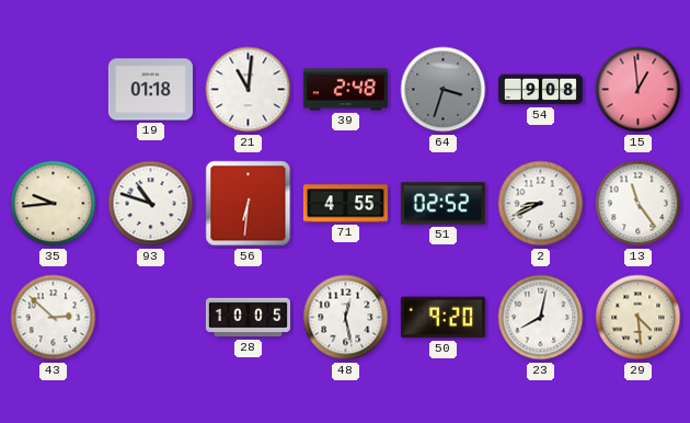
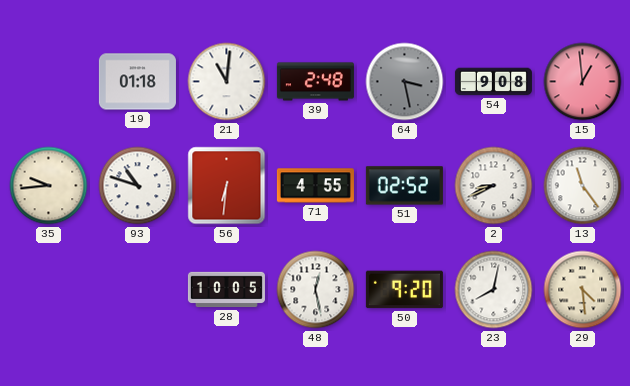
64: 3:33 -> 3:28 (405, 82)
43: 2:52 -> none (54, 318)
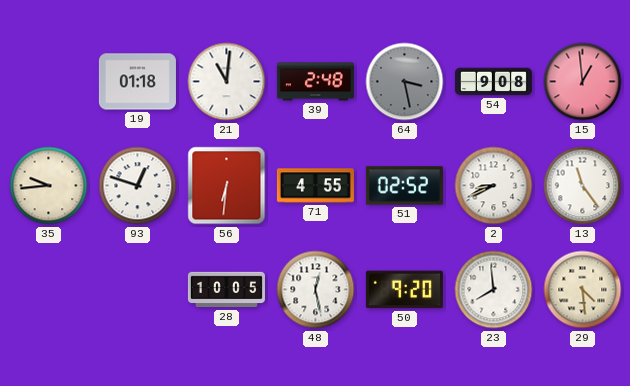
93: 10:48 -> 12:48 (138, 186)
23: 8:02 -> 7:59 (494, 290)
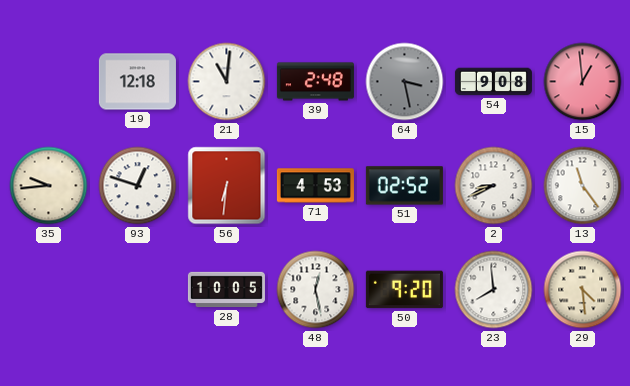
19: 01:18 -> 12:18 (137, 82)
71: 4:55 -> 4:53 (315, 186)
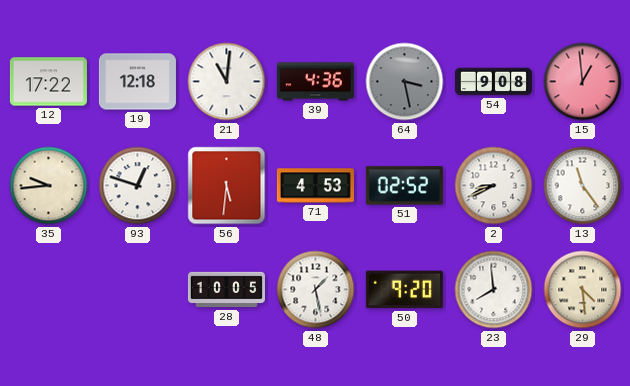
12: none -> 17:22 (48, 82)
39: 2:48 -> 4:36 (315, 82)
56: 6:31 -> 5:31 (227, 186)
48: 12:28 -> 1:28 (316, 290)
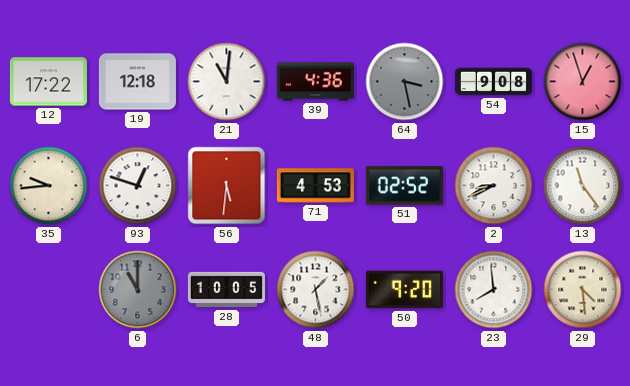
15: 12:59 -> 12:57 (583, 82)
6: none -> 11:00 (138, 290)
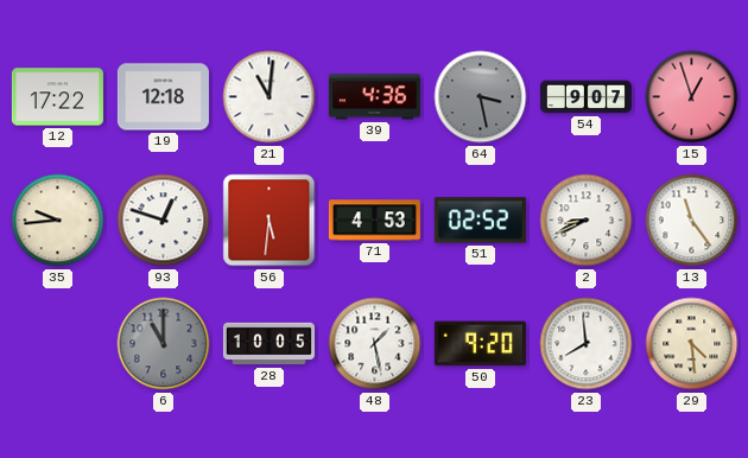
54: 9:08 -> 9:07 (585, 97)
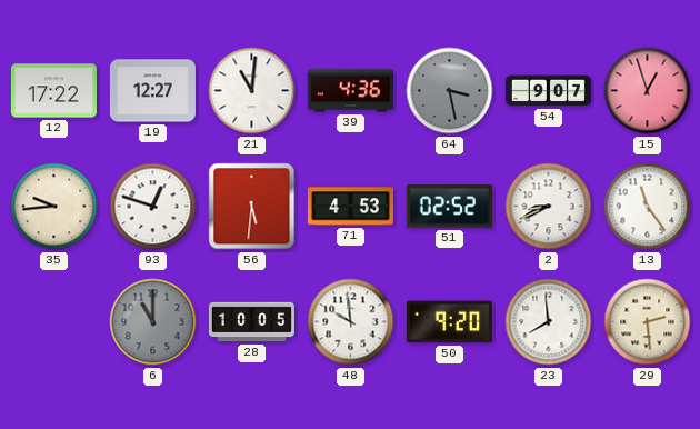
19: 12:18 -> 12:27 (152, 91)
48: 1:28 -> 9:59 (351, 322)
29: 4:29 -> 2:29 (648, 322)
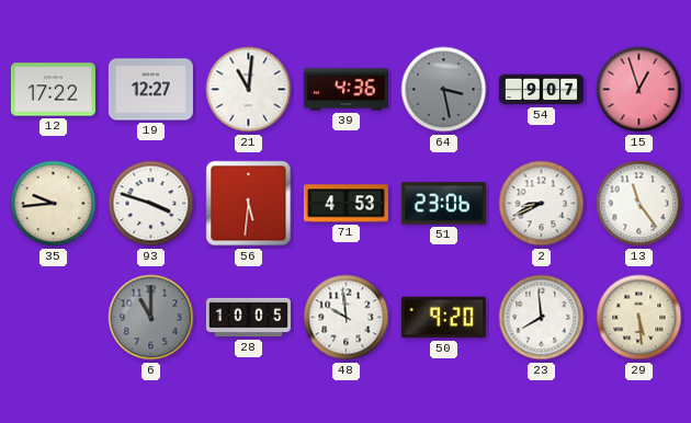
93: 12:48 -> 3:48 (151, 204)
51: 02:52 -> 23:06 (443, 204)
29: 2:29 -> 5:29 (639, 318)
